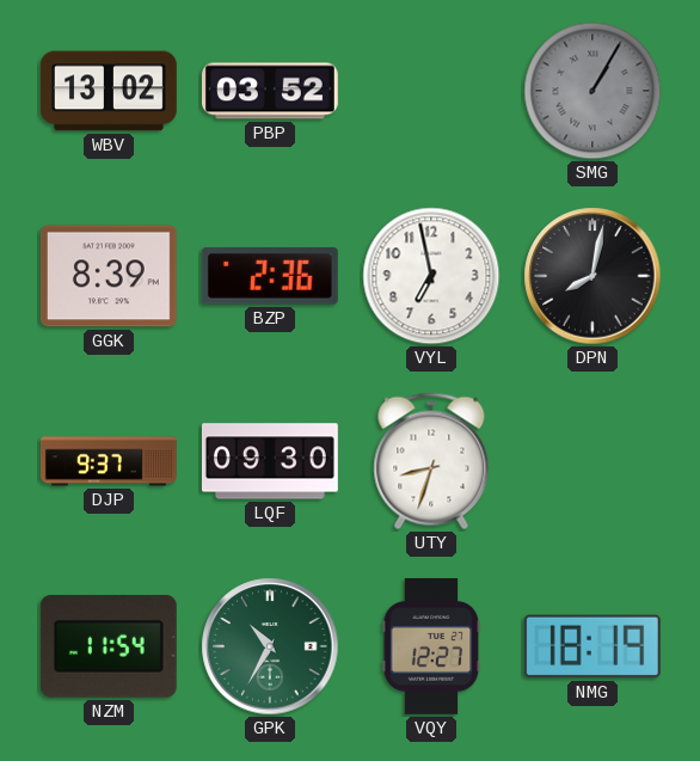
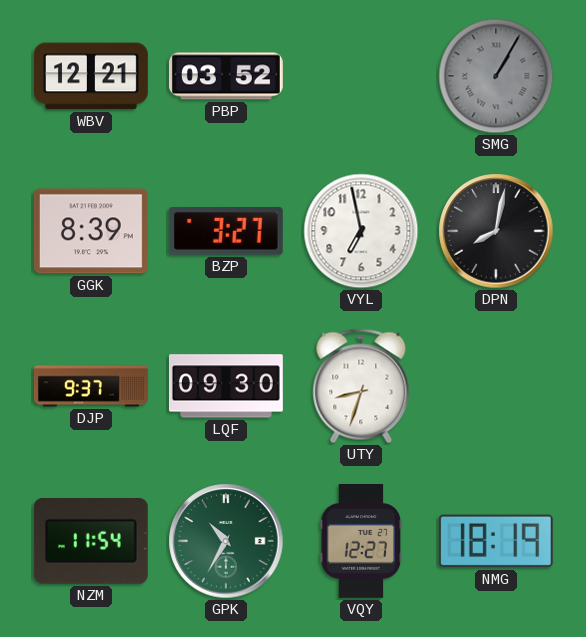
WBV: 13:02 -> 12:21 (91, 76)
BZP: 2:36 -> 3:27 (226, 231)
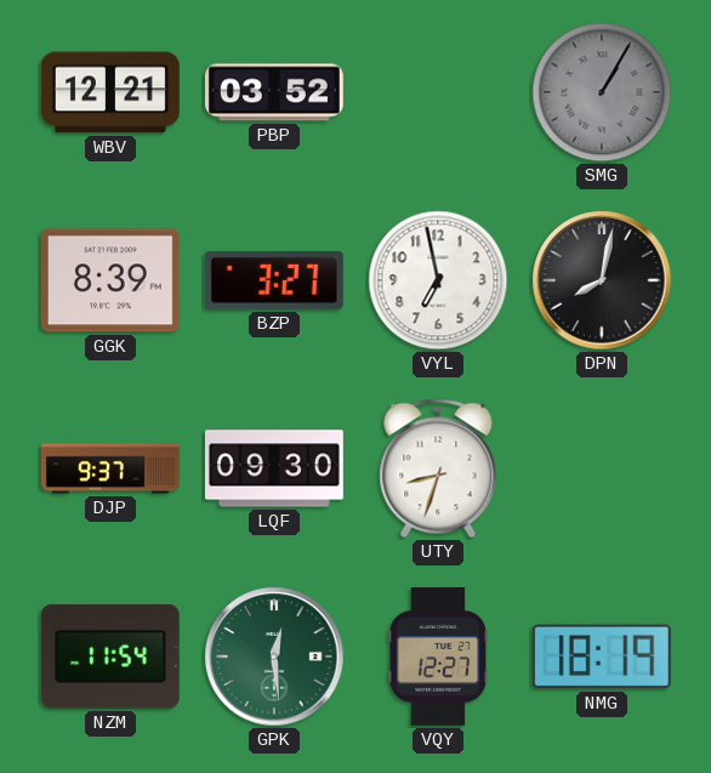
GPK: 10:35 -> 12:29 (274, 657)
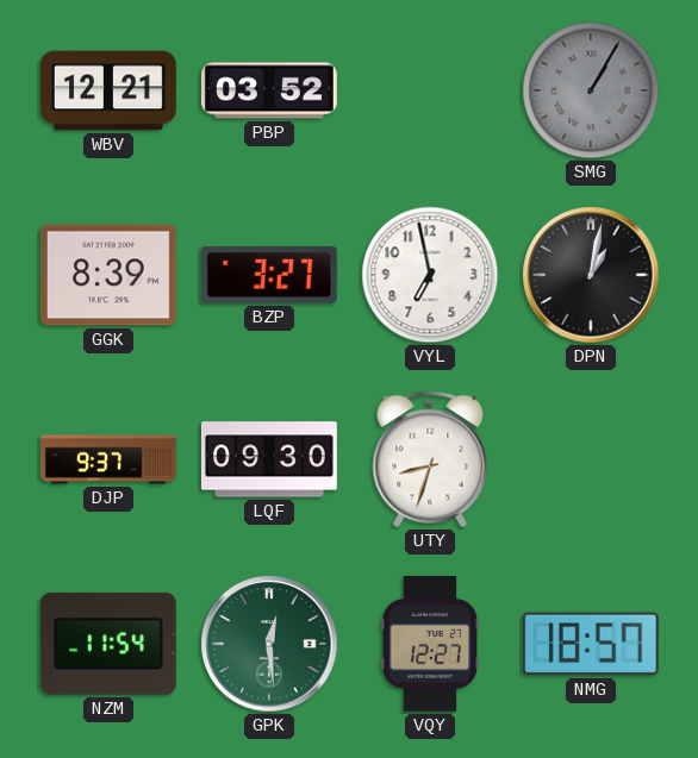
DPN: 8:02 -> 1:02 (591, 275)
NMG: 18:19 -> 18:57 (591, 644)
